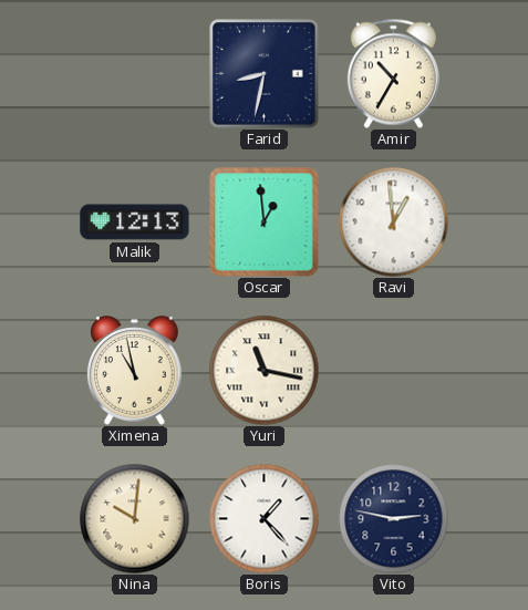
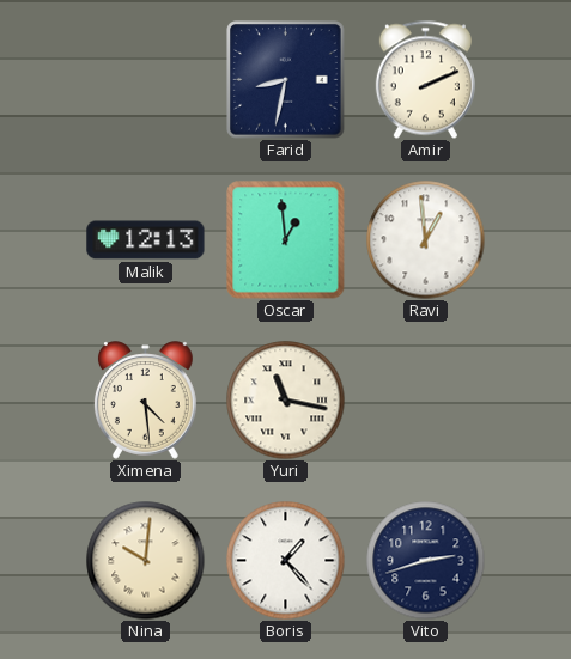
Amir: 10:35 -> 2:11 (425, 79)
Ximena: 10:58 -> 4:29 (146, 401)
Vito: 2:47 -> 2:42 (426, 561)
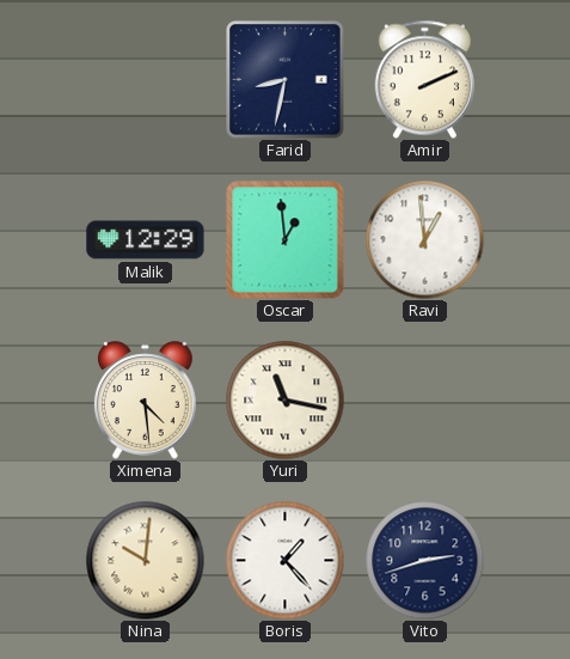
Malik: 12:13 -> 12:29 (146, 240)
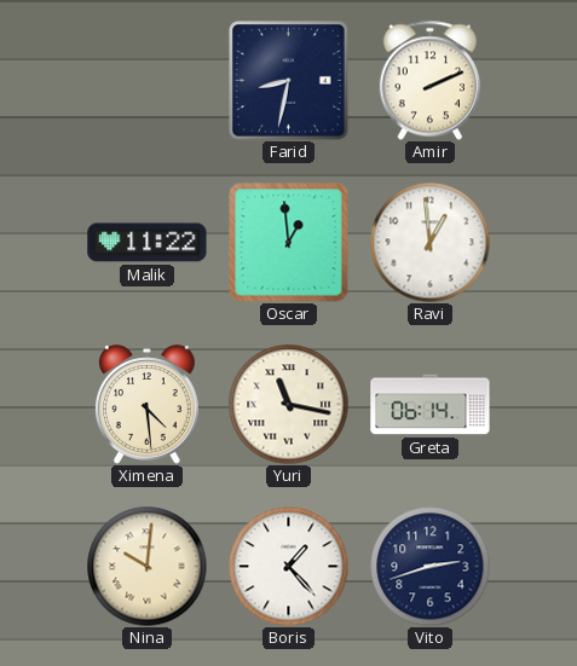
Malik: 12:29 -> 11:22 (148, 243)
Greta: none -> 06:14 (431, 405)
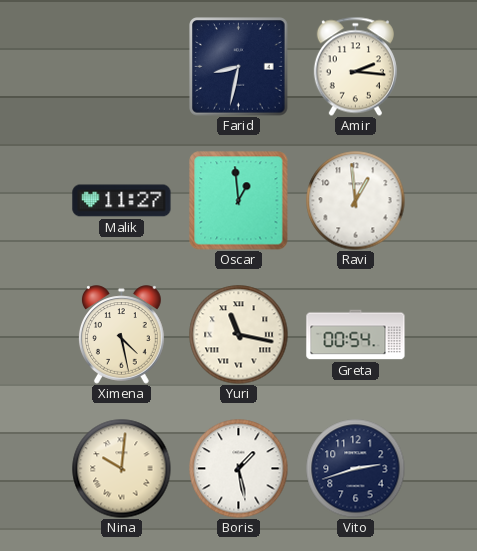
Amir: 2:11 -> 2:16 (355, 66)
Malik: 11:22 -> 11:27 (122, 201)
Ximena: 4:29 -> 4:28 (122, 335)
Greta: 06:14 -> 00:54 (356, 335)
Boris: 1:23 -> 1:28 (239, 469)
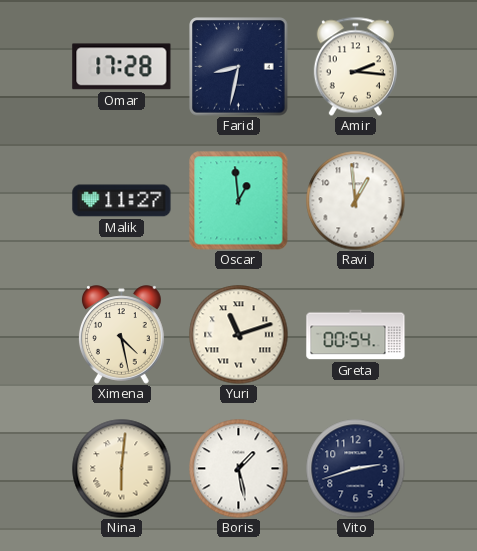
Omar: none -> 17:28 (122, 67)
Yuri: 11:17 -> 11:12 (239, 335)
Nina: 10:01 -> 6:01 (122, 469)
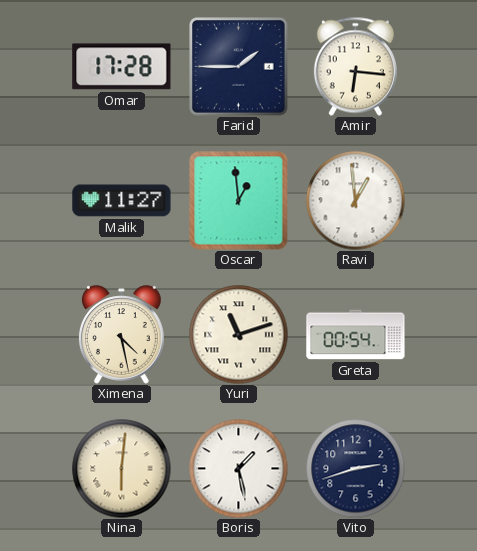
Farid: 8:32 -> 1:45 (239, 67)
Amir: 2:16 -> 6:16 (355, 66)
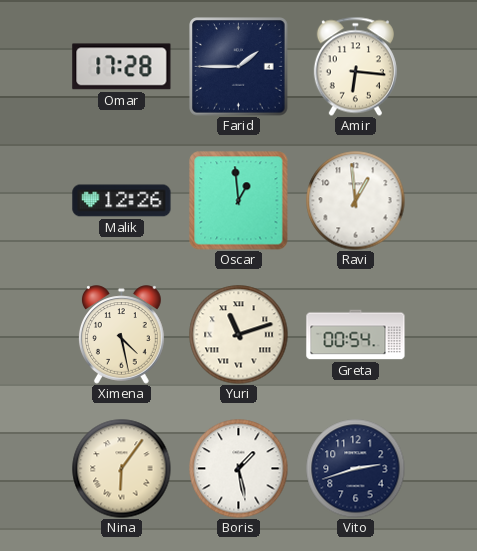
Malik: 11:27 -> 12:26 (122, 201)
Nina: 6:01 -> 6:06 (122, 469)
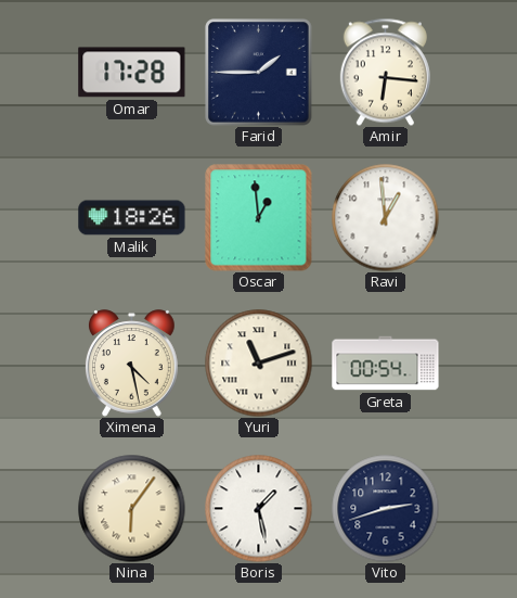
Malik: 12:26 -> 18:26 (132, 218)
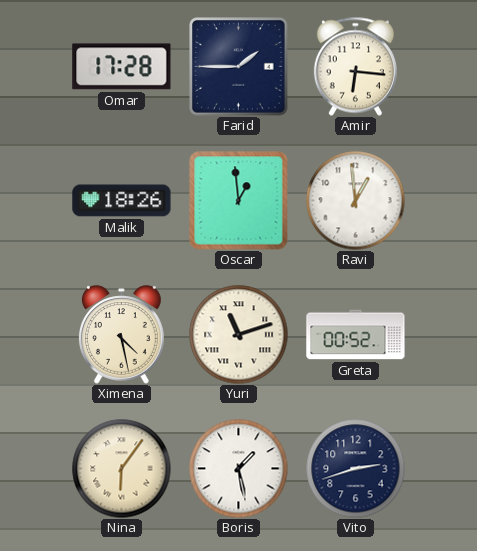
Greta: 00:54 -> 00:52 (356, 335)
